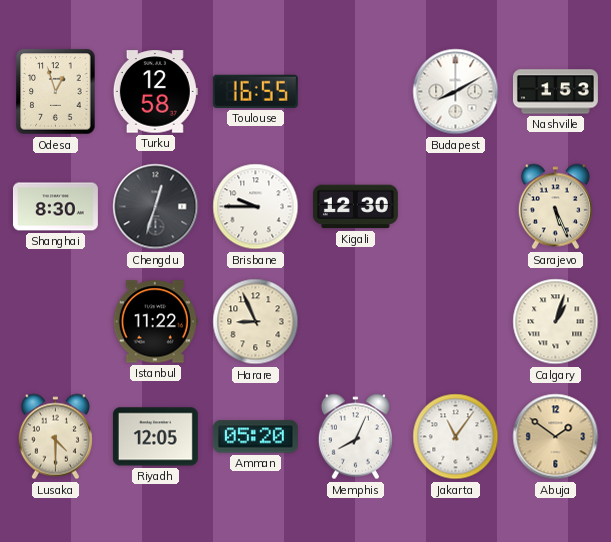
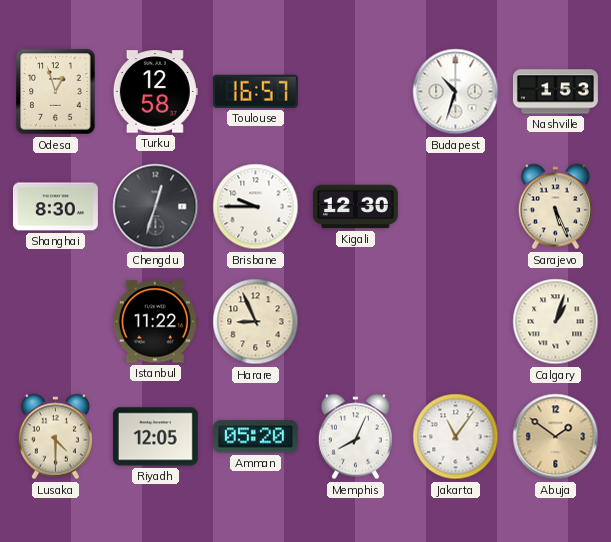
Toulouse: 16:55 -> 16:57 (255, 91)
Budapest: 8:10 -> 10:33 (456, 92)
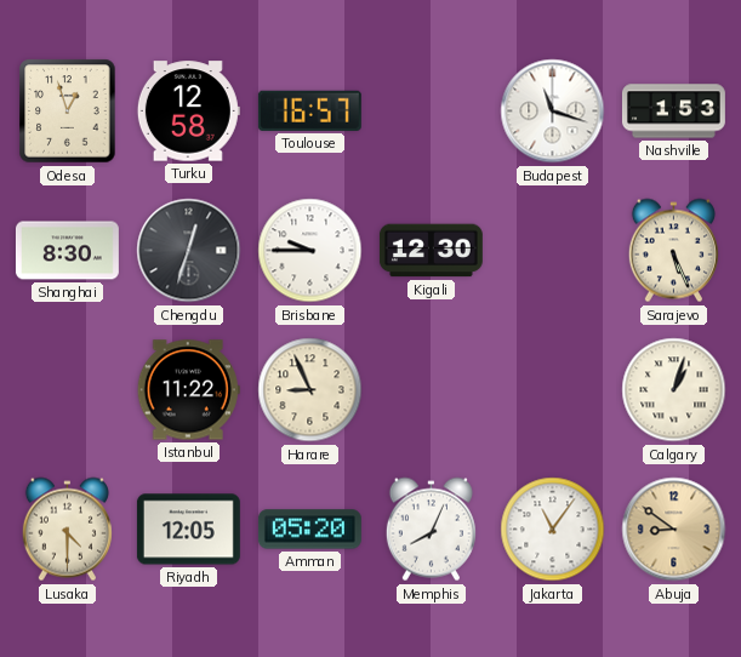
Budapest: 10:33 -> 11:18 (553, 112)
Abuja: 1:51 -> 8:51 (674, 530)
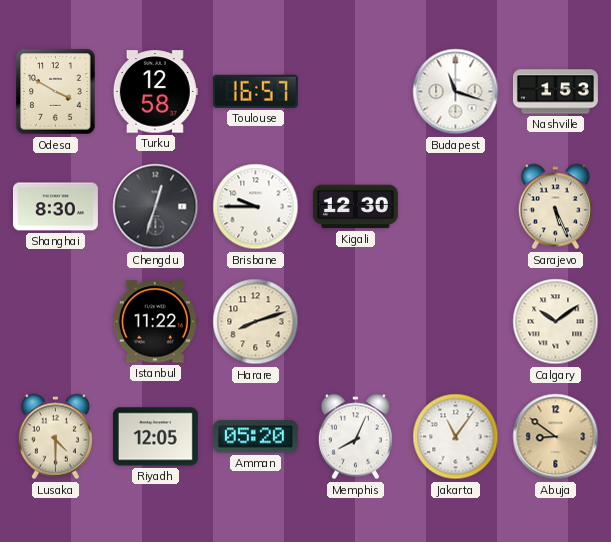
Odesa: 12:57 -> 3:50 (56, 92)
Harare: 8:56 -> 8:12 (256, 322)
Calgary: 1:03 -> 10:09 (556, 322)
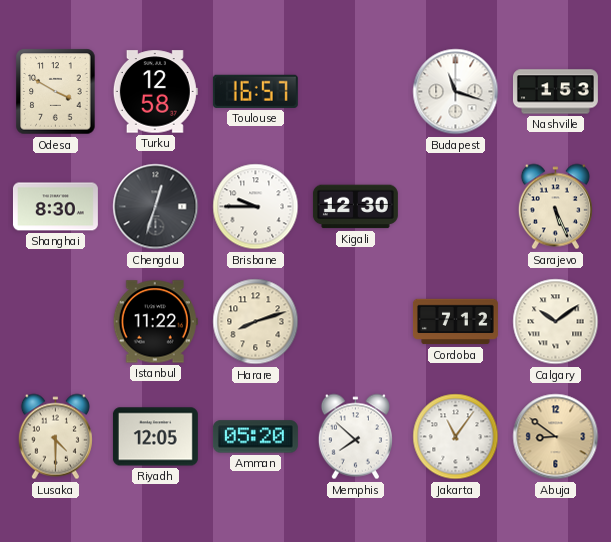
Cordoba: none -> 7:12 (455, 322)
Memphis: 8:04 -> 7:52 (355, 437)
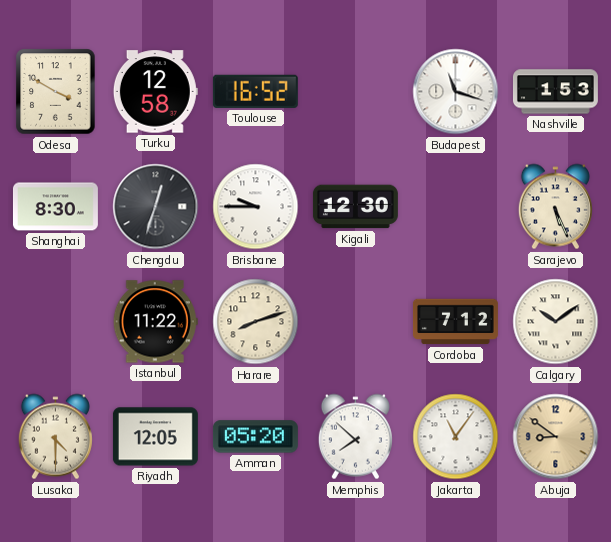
Toulouse: 16:57 -> 16:52 (255, 91)
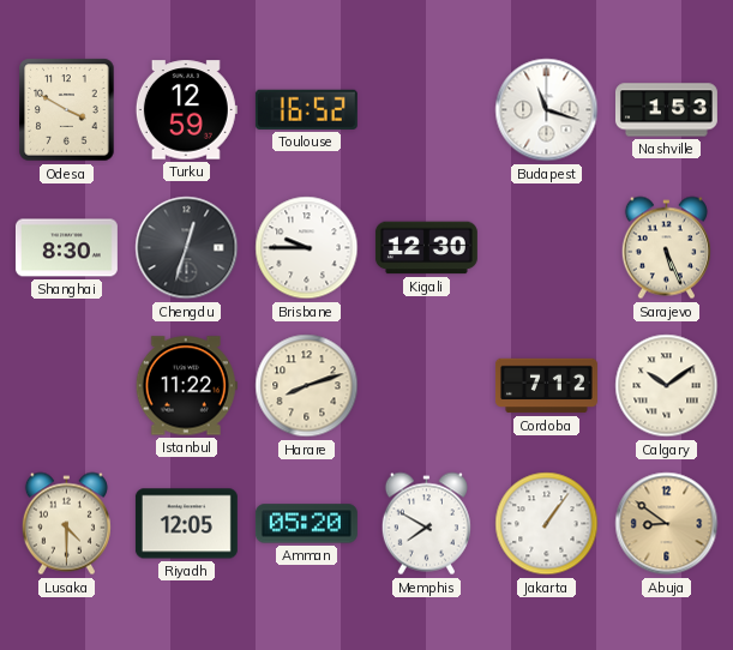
Turku: 12:58 -> 12:59 (186, 110)
Memphis: 7:52 -> 7:50 (426, 524)
Jakarta: 11:06 -> 1:06 (547, 524)
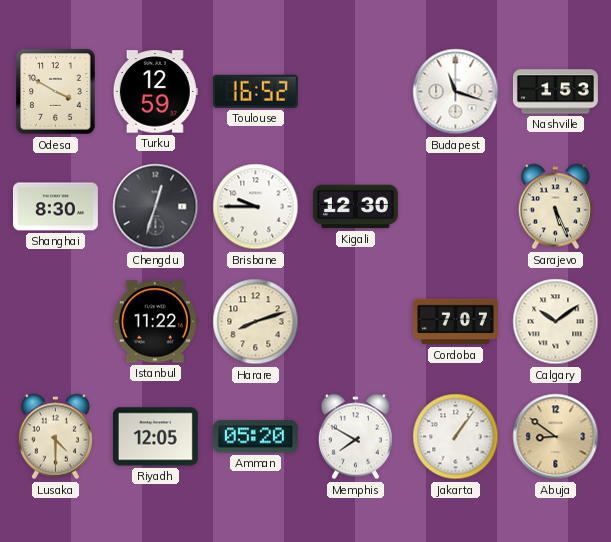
Cordoba: 7:12 -> 7:07 (455, 322)
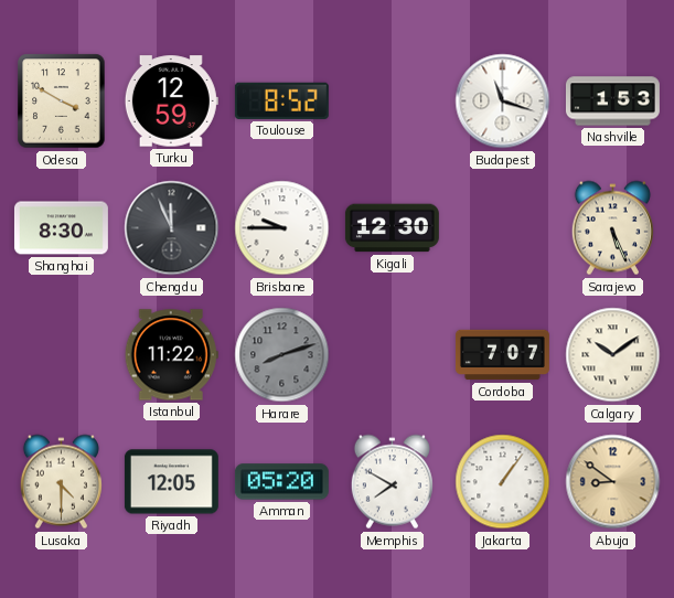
Toulouse: 16:52 -> 8:52 (281, 100)
Chengdu: 12:33 -> 11:56 (172, 228)
Harare dial: cream -> grey (282, 355)
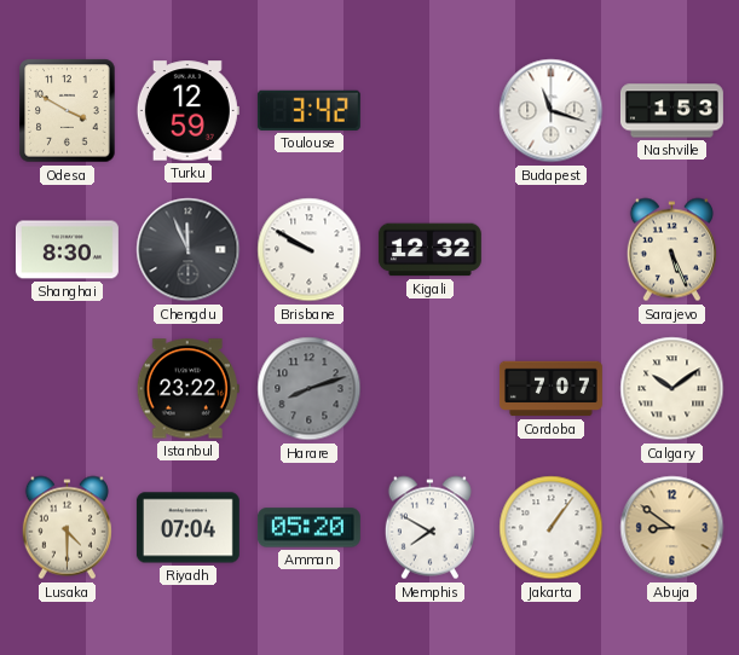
Toulouse: 8:52 -> 3:42 (308, 110)
Brisbane: 9:45 -> 9:50 (310, 250)
Kigali: 12:30 -> 12:32 (429, 250)
Istanbul: 11:22 -> 23:22 (187, 389)
Riyadh: 12:05 -> 07:04 (187, 528)
